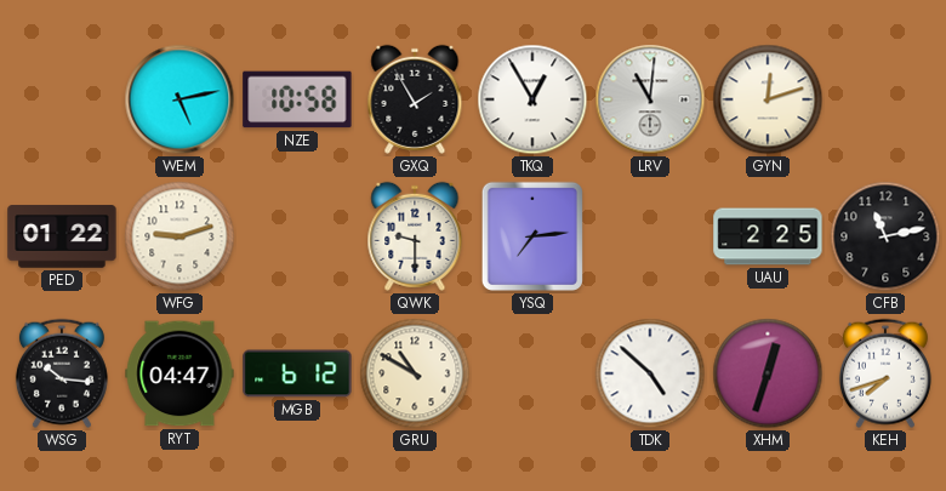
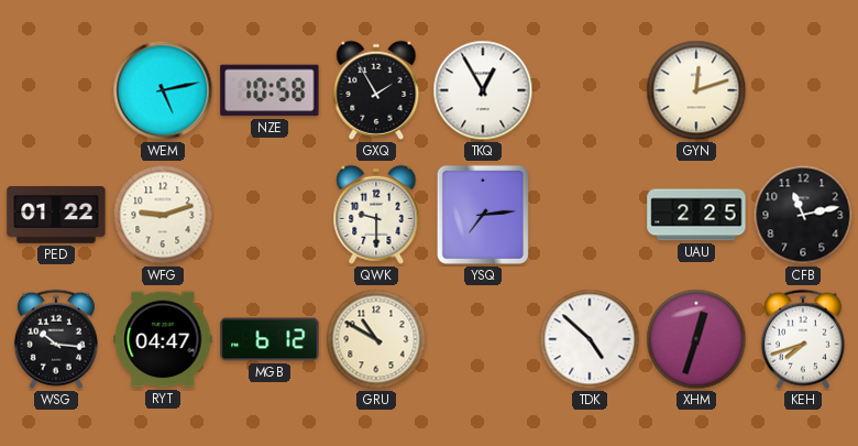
LRV: 11:01 -> none (650, 99)
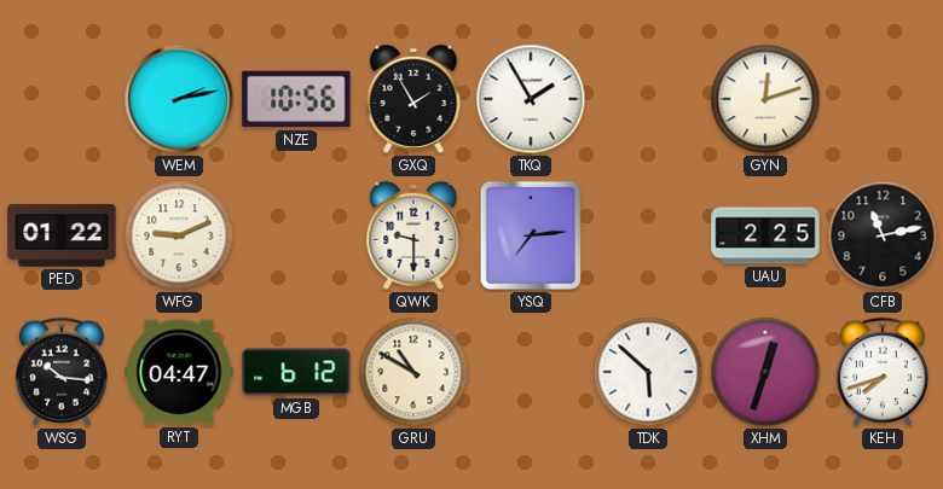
WEM: 5:13 -> 2:13 (179, 99)
NZE: 10:58 -> 10:56 (296, 99)
TKQ: 12:55 -> 1:55 (531, 99)
WFG: 9:12 -> 9:11 (179, 235)
TDK: 4:52 -> 5:52 (648, 372)
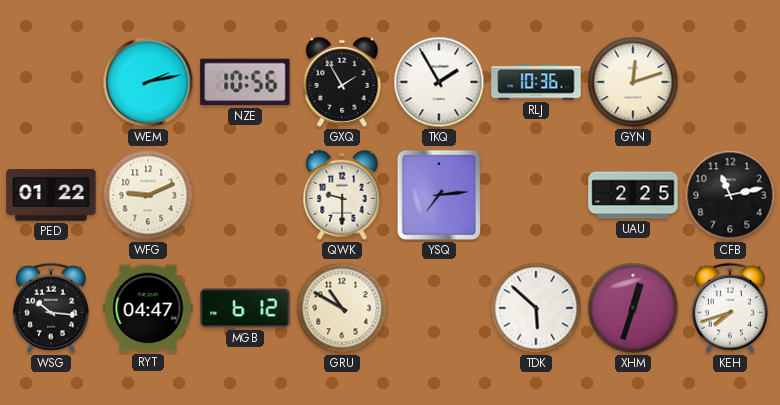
RLJ: none -> 10:36 (536, 82)
